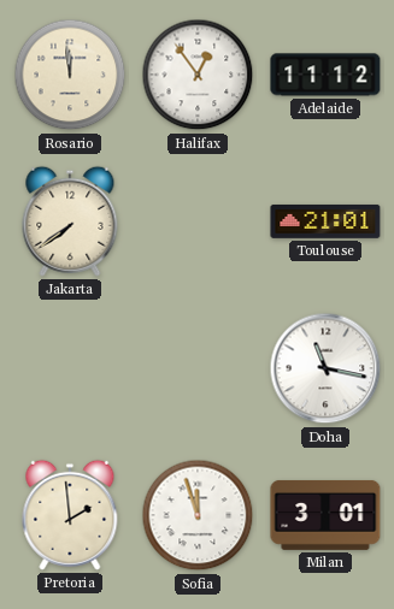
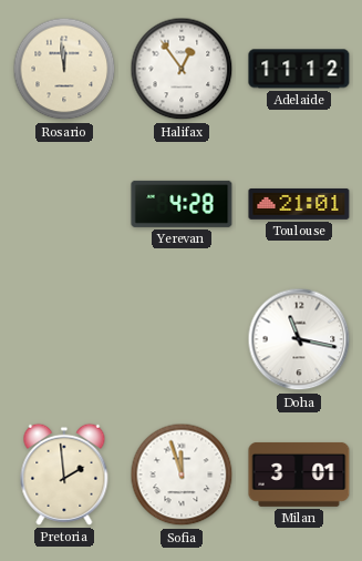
Jakarta: 7:39 -> none (70, 221)
Yerevan: none -> 4:28 (182, 204)
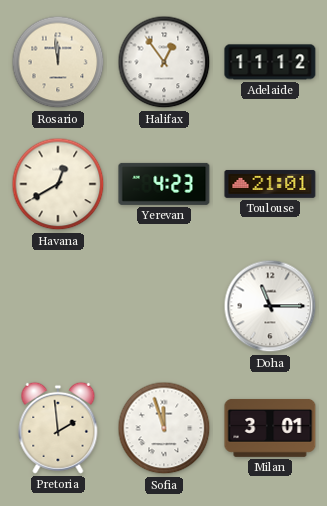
Havana: none -> 12:40 (58, 184)
Yerevan: 4:28 -> 4:23 (164, 184)
Doha: 11:17 -> 11:15 (270, 306)
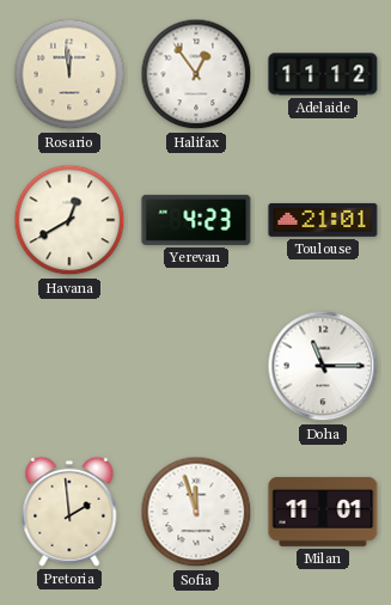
Milan: 3:01 -> 11:01 (323, 512)
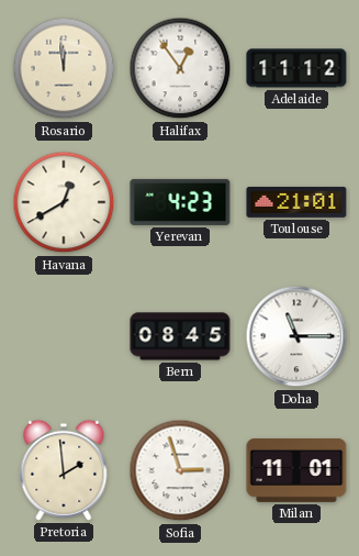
Bern: none -> 08:45 (180, 336)
Sofia: 11:57 -> 2:57 (180, 470)
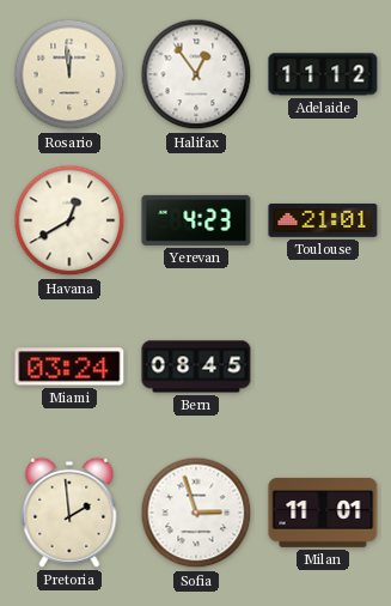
Miami: none -> 03:24 (69, 366)
Doha: 11:15 -> none (296, 336)
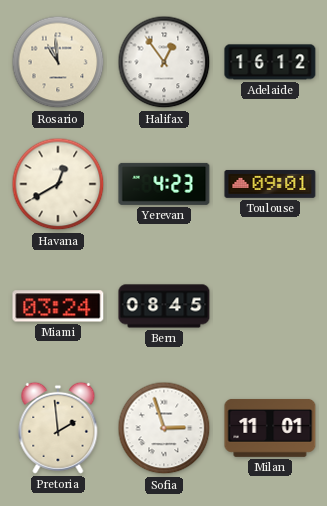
Rosario: 11:59 -> 10:59 (58, 62)
Adelaide: 11:12 -> 16:12 (270, 62)
Toulouse: 21:01 -> 09:01 (270, 184)
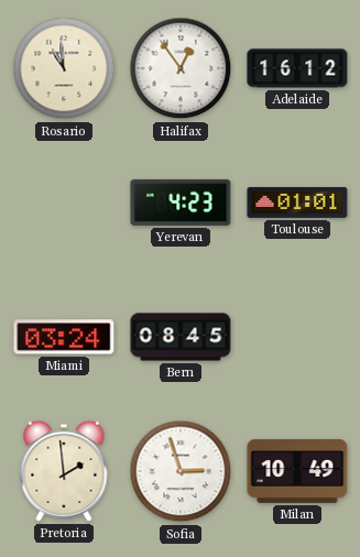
Havana: 12:40 -> none (58, 184)
Toulouse: 09:01 -> 01:01 (297, 203)
Milan: 11:01 -> 10:49 (297, 471)
